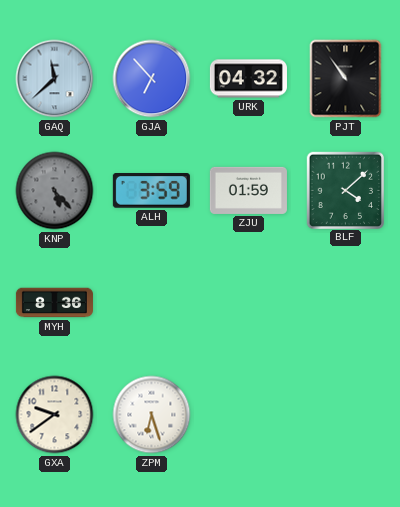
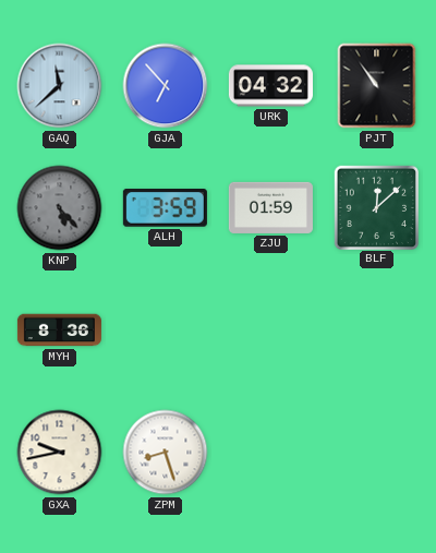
BLF: 4:08 -> 12:08 (376, 207)
GXA: 9:39 -> 9:43 (60, 453)
ZPM: 6:27 -> 8:27 (166, 453)
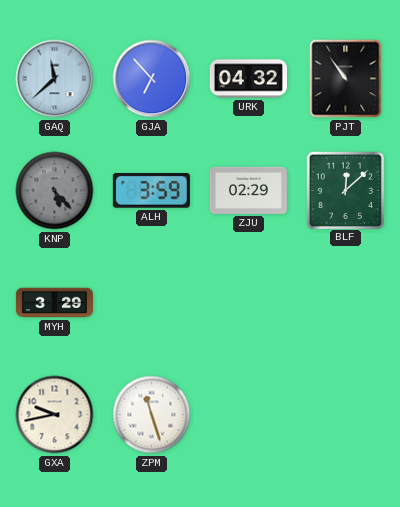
ZJU: 01:59 -> 02:29 (248, 190)
MYH: 8:36 -> 3:29 (54, 303)
ZPM: 8:27 -> 11:27 (152, 415)
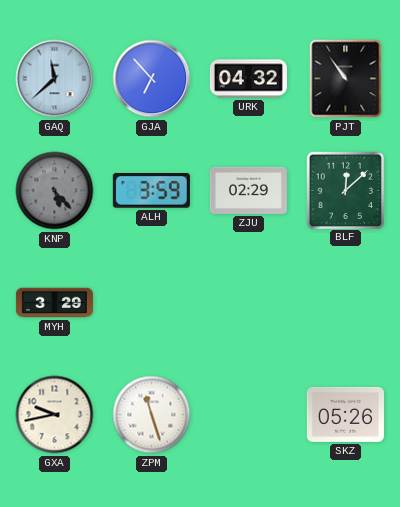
SKZ: none -> 05:26 (345, 414)
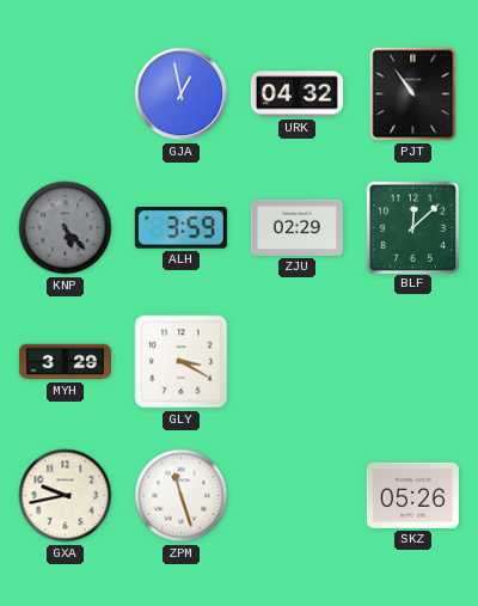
GAQ: 11:38 -> none (55, 79)
GJA: 6:53 -> 12:58 (182, 94)
GLY: none -> 3:20 (182, 362)
